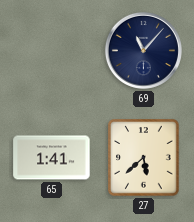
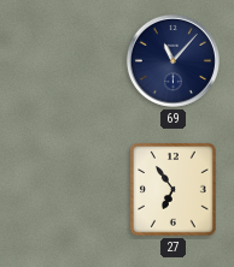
65: 1:41 -> none (52, 158)
27: 5:38 -> 6:54 (174, 190)
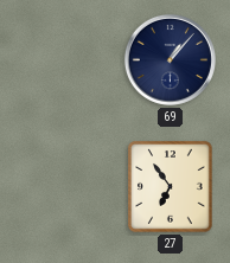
69: 11:07 -> 1:07 (170, 59)
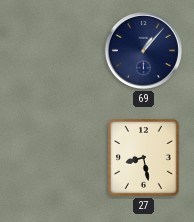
27: 6:54 -> 8:28 (144, 158)
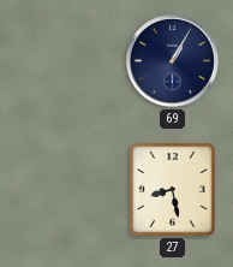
69: 1:07 -> 1:05 (172, 60)
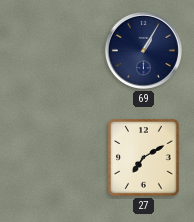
27: 8:28 -> 7:10 (144, 158)
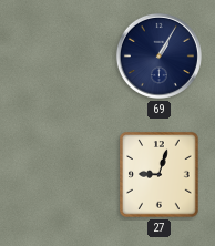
27: 7:10 -> 9:03 (160, 175)
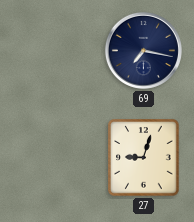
69: 1:05 -> 7:17 (143, 50)
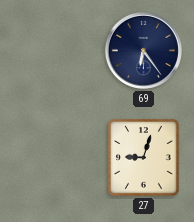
69: 7:17 -> 6:24 (143, 50)
